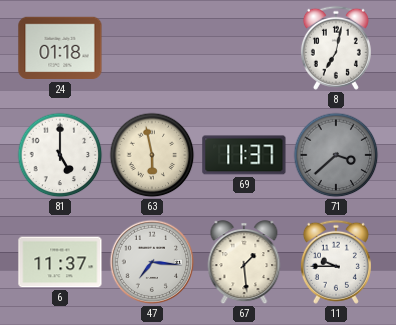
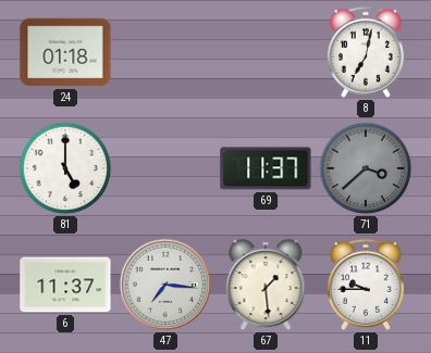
63: 5:58 -> none (152, 155)
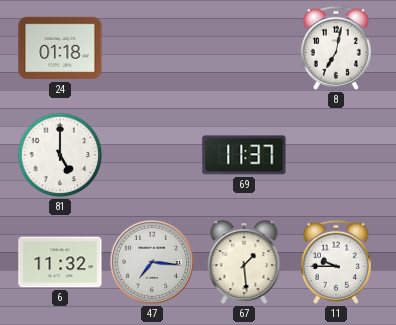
71: 3:38 -> none (366, 168)
6: 11:37 -> 11:32 (60, 262)
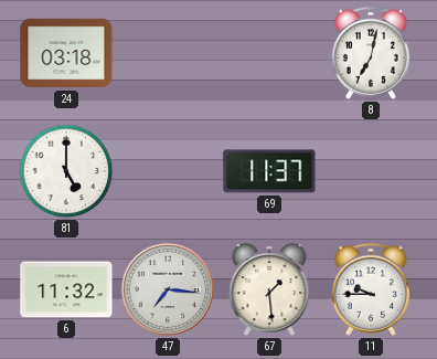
24: 01:18 -> 03:18 (66, 53)
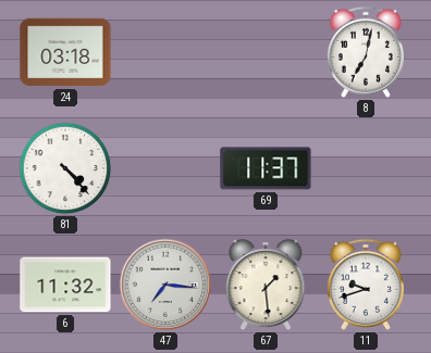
81: 5:00 -> 4:23 (65, 168)
11: 9:45 -> 9:42 (366, 285)
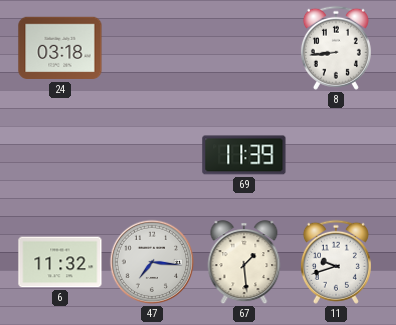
8: 7:02 -> 8:44 (336, 48)
81: 4:23 -> none (65, 168)
69: 11:37 -> 11:39 (244, 155)
